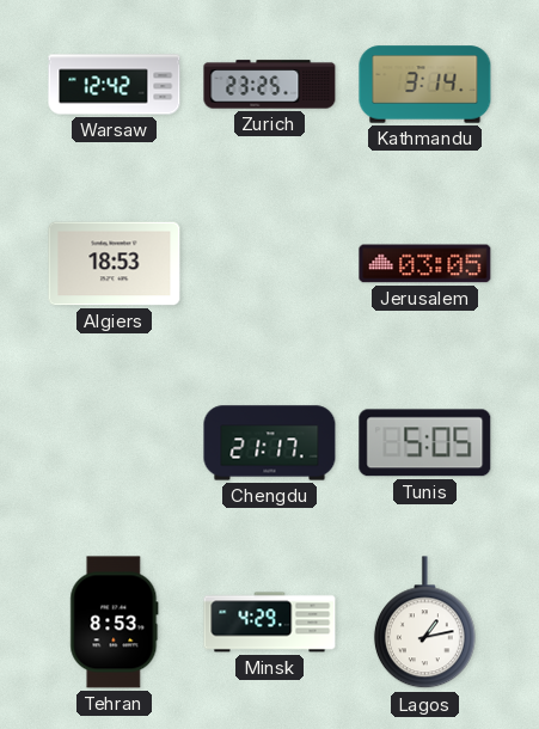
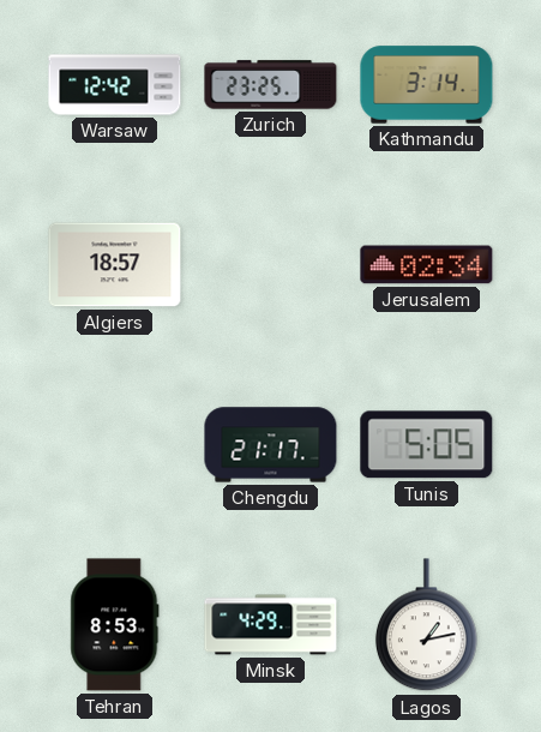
Algiers: 18:53 -> 18:57 (115, 265)
Jerusalem: 03:05 -> 02:34 (427, 265)
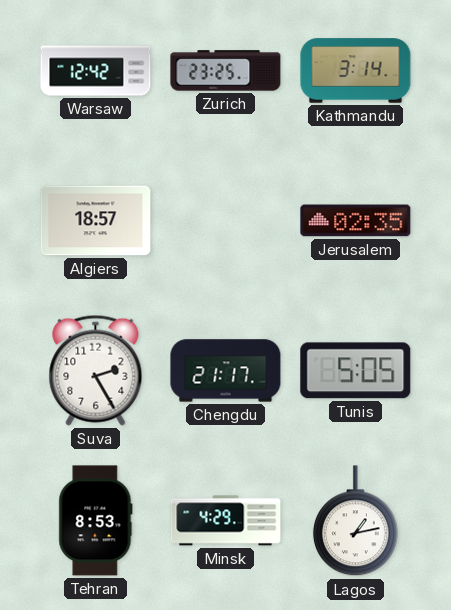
Jerusalem: 02:34 -> 02:35 (356, 221)
Suva: none -> 2:25 (96, 370)
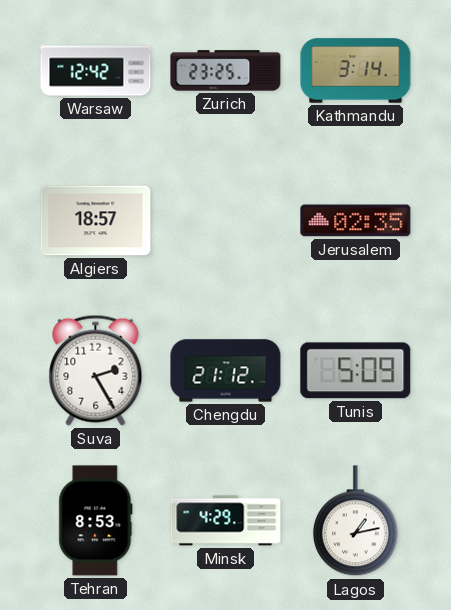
Chengdu: 21:17 -> 21:12 (226, 371)
Tunis: 5:05 -> 5:09 (356, 371)
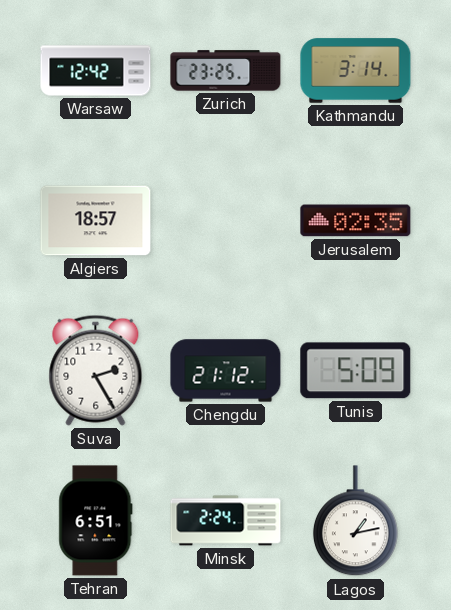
Tehran: 8:53 -> 6:51 (96, 521)
Minsk: 4:29 -> 2:24 (226, 521)
